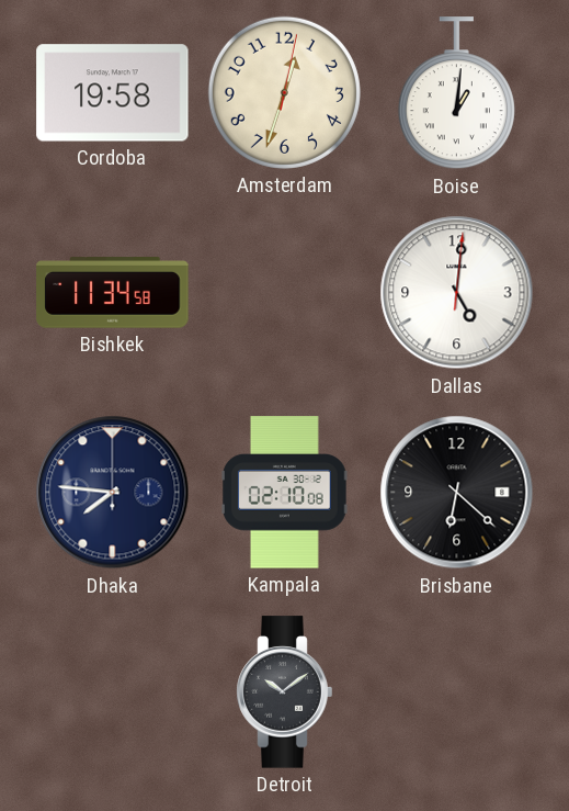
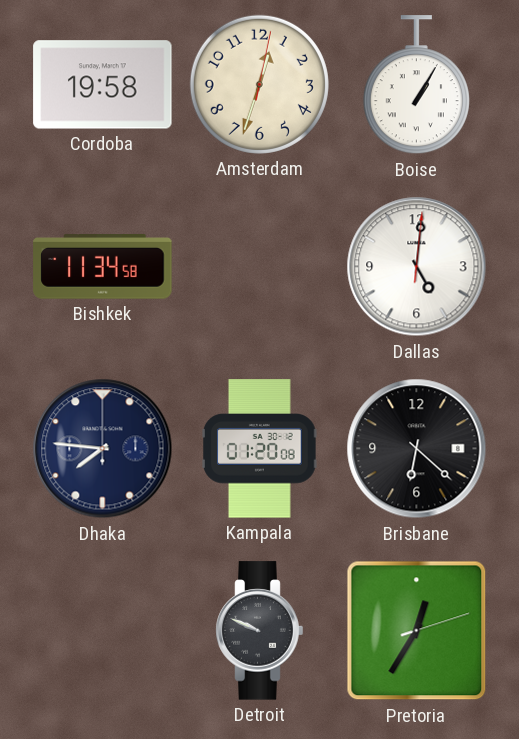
Boise: 1:01 -> 1:05 (416, 85)
Kampala: 02:10 -> 01:20 (260, 449)
Detroit: 10:09 -> 9:49 (260, 631)
Pretoria: none -> 12:35 (417, 631)
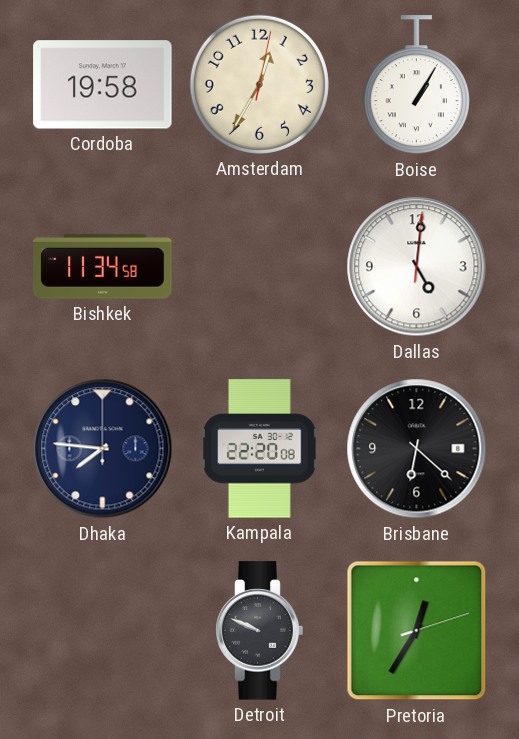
Amsterdam: 12:33 -> 12:35 (259, 84)
Kampala: 01:20 -> 22:20 (260, 449)
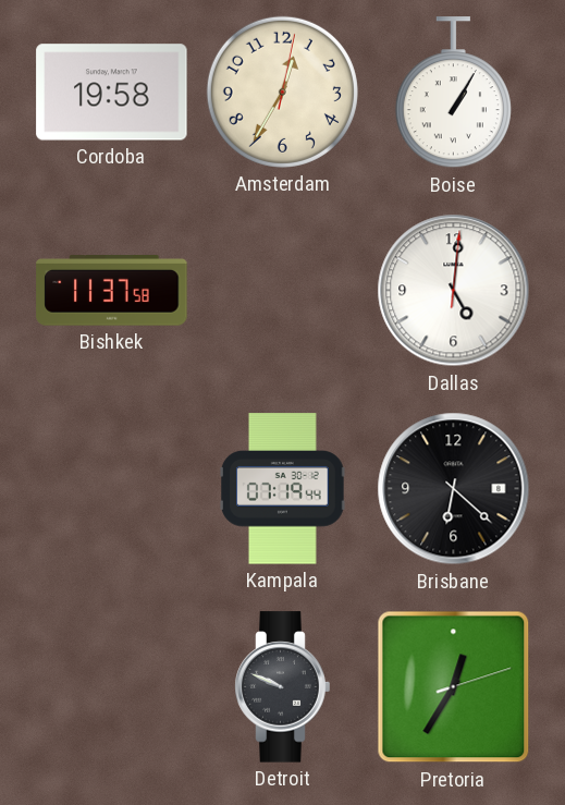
Bishkek: 11:34 -> 11:37 (112, 291)
Dhaka: 7:46 -> none (103, 449)
Kampala: 22:20 -> 07:19 (283, 489)
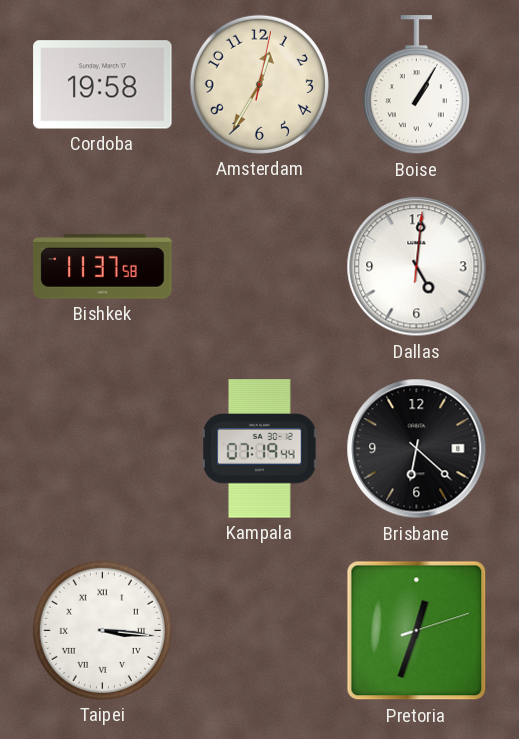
Taipei: none -> 3:16 (102, 630)
Detroit: 9:49 -> none (283, 687)
Pretoria: 12:35 -> 12:33 (417, 631)
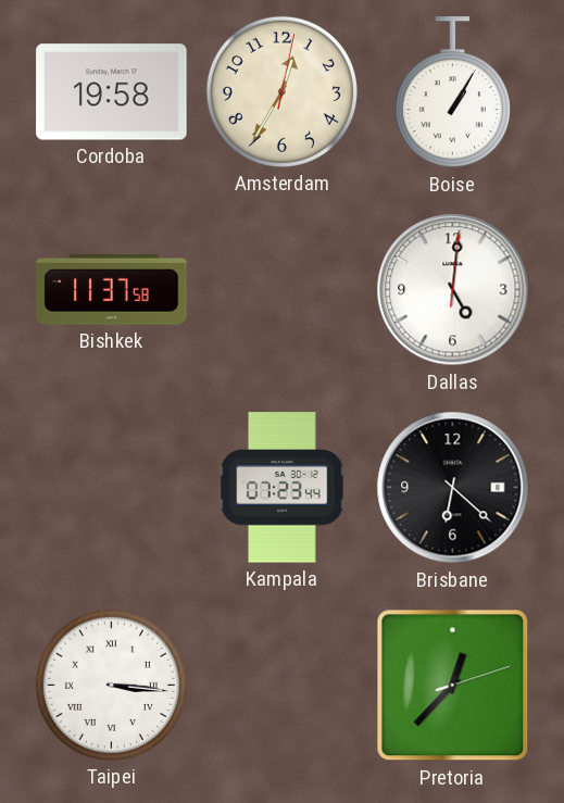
Kampala: 07:19 -> 07:23 (283, 488)
Pretoria: 12:33 -> 12:37 (453, 686)
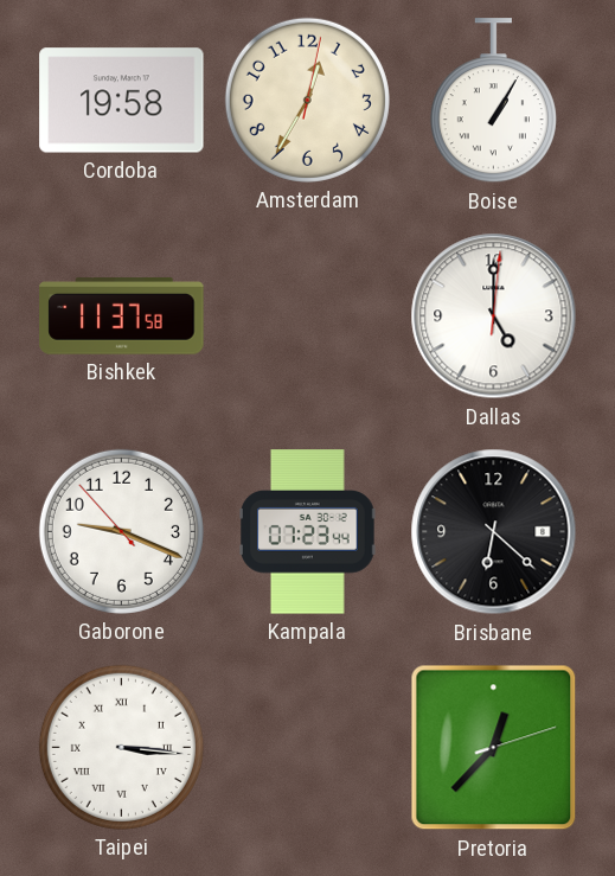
Dallas: 5:01 -> 5:00 (494, 316)
Gaborone: none -> 9:18 (121, 531)
